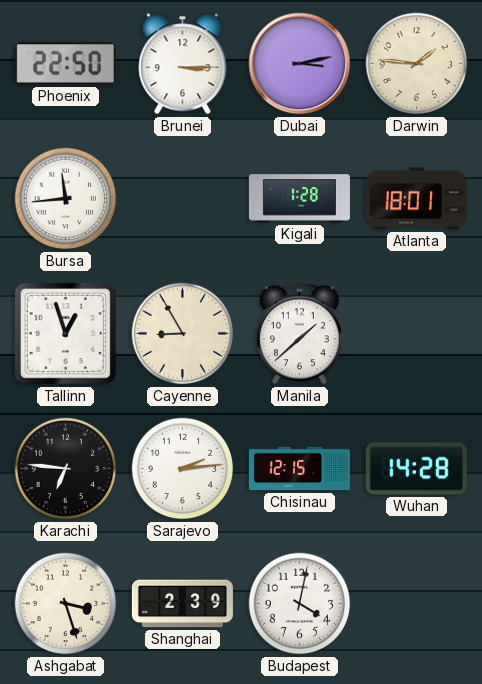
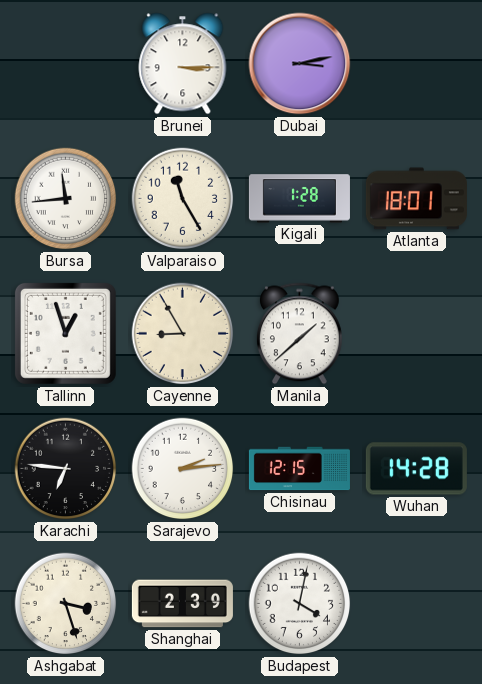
Phoenix: 22:50 -> none (65, 64)
Darwin: 1:46 -> none (417, 64)
Valparaiso: none -> 11:25 (183, 199)
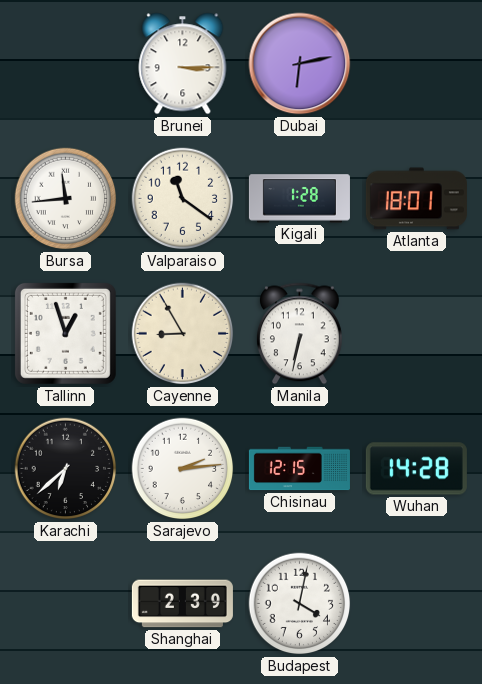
Dubai: 3:13 -> 6:13 (300, 64)
Valparaiso: 11:25 -> 11:21 (183, 199)
Manila: 1:38 -> 6:32 (300, 334)
Karachi: 6:46 -> 6:38 (66, 469)
Ashgabat: 3:27 -> none (66, 604)
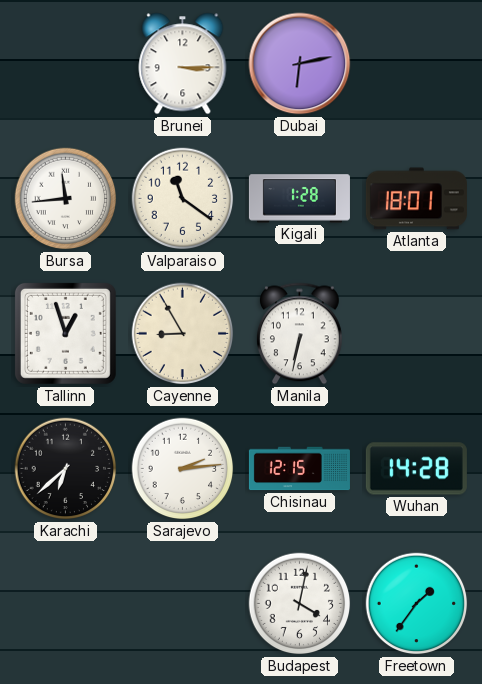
Shanghai: 2:39 -> none (182, 604)
Freetown: none -> 1:36 (417, 604)
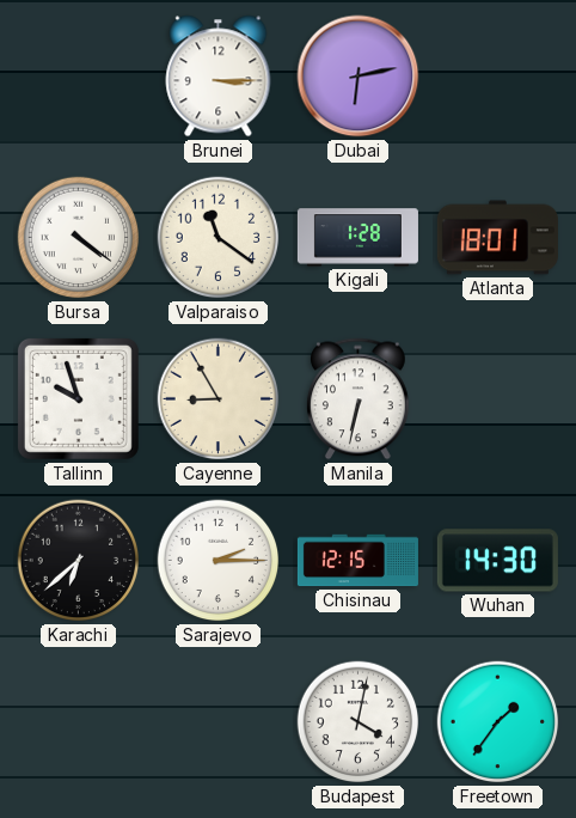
Bursa: 11:44 -> 4:21 (79, 238)
Tallinn: 12:57 -> 9:57 (78, 398)
Sarajevo: 2:14 -> 2:15 (219, 561)
Wuhan: 14:28 -> 14:30 (497, 561)
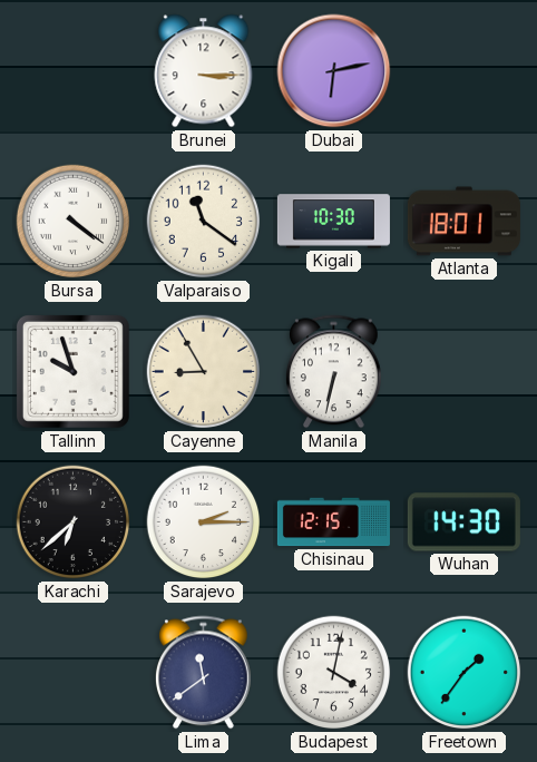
Kigali: 1:28 -> 10:30 (333, 222)
Lima: none -> 11:39 (204, 673)
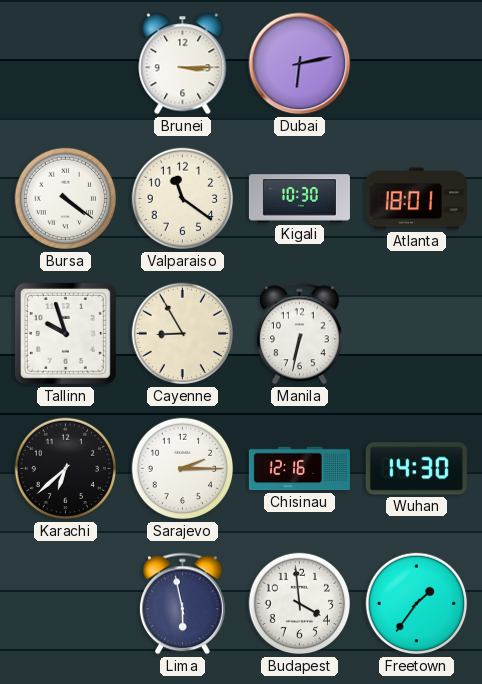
Chisinau: 12:15 -> 12:16 (299, 469)
Lima: 11:39 -> 5:58 (183, 604)
Budapest: 4:02 -> 3:59 (300, 604)
